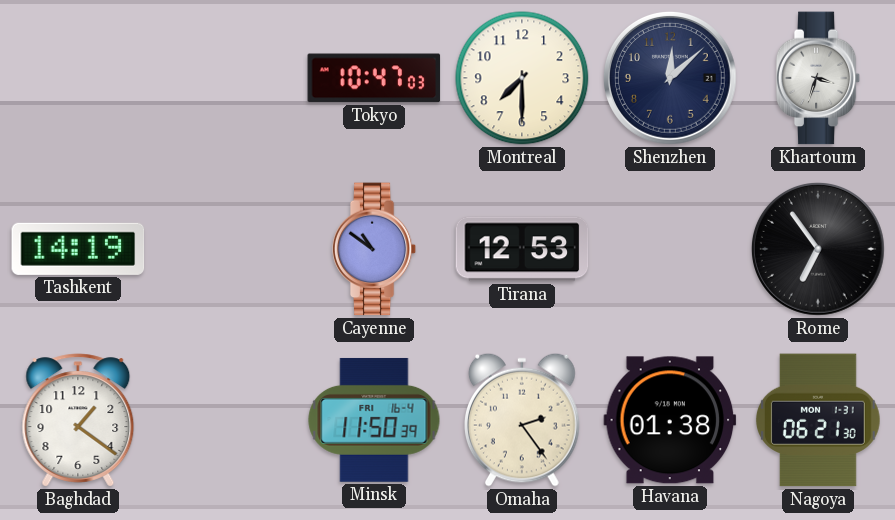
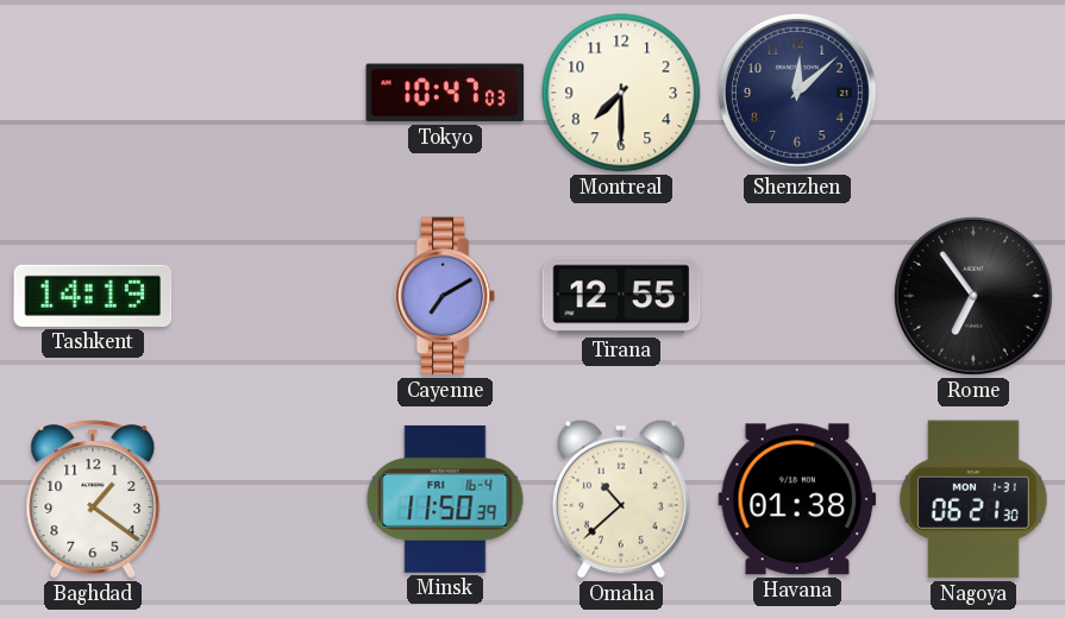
Khartoum: 3:33 -> none (818, 78)
Cayenne: 10:51 -> 7:10 (445, 296)
Tirana: 12:53 -> 12:55 (621, 296)
Omaha: 2:24 -> 10:38 (622, 499)
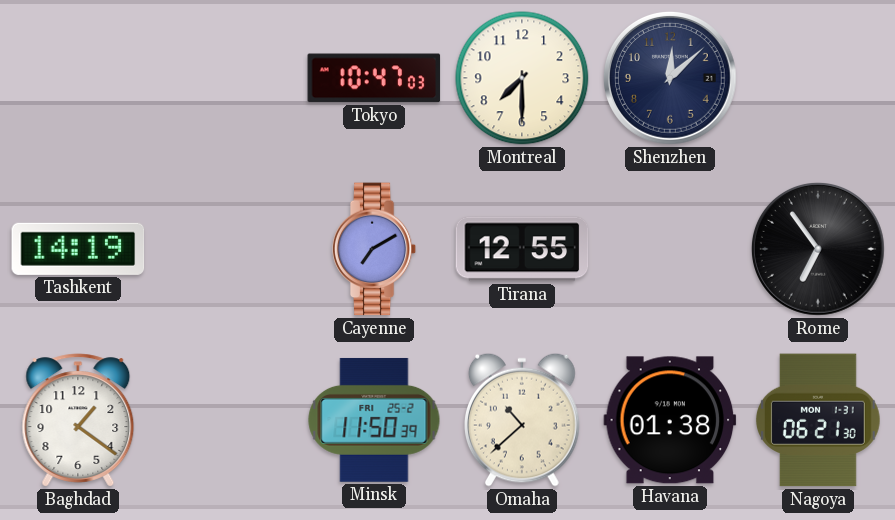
Minsk date: FRI 16-4 -> FRI 25-2 (374, 420)
